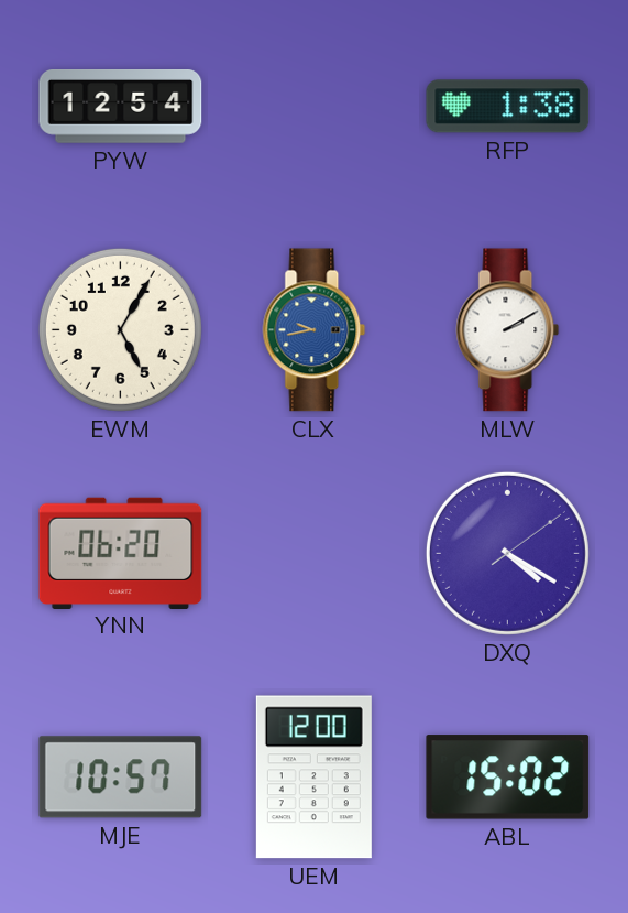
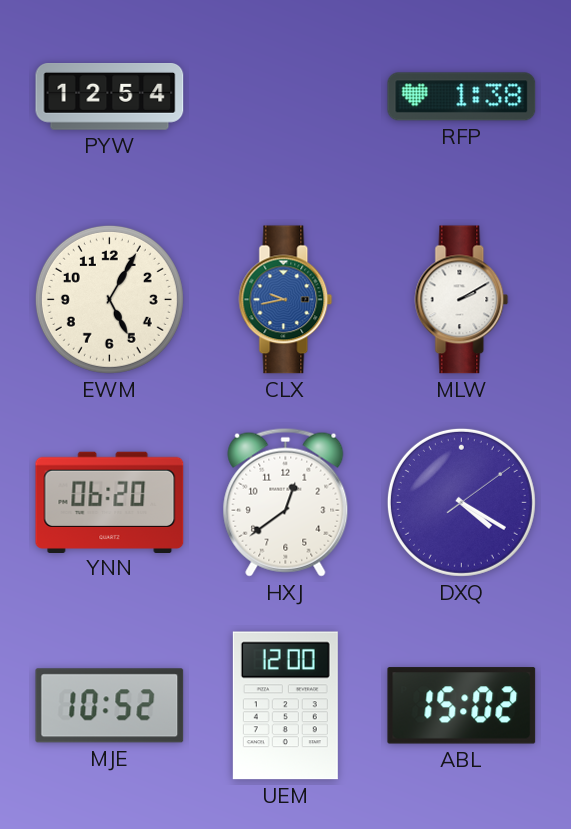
HXJ: none -> 12:39 (286, 502)
MJE: 10:57 -> 10:52 (110, 706)
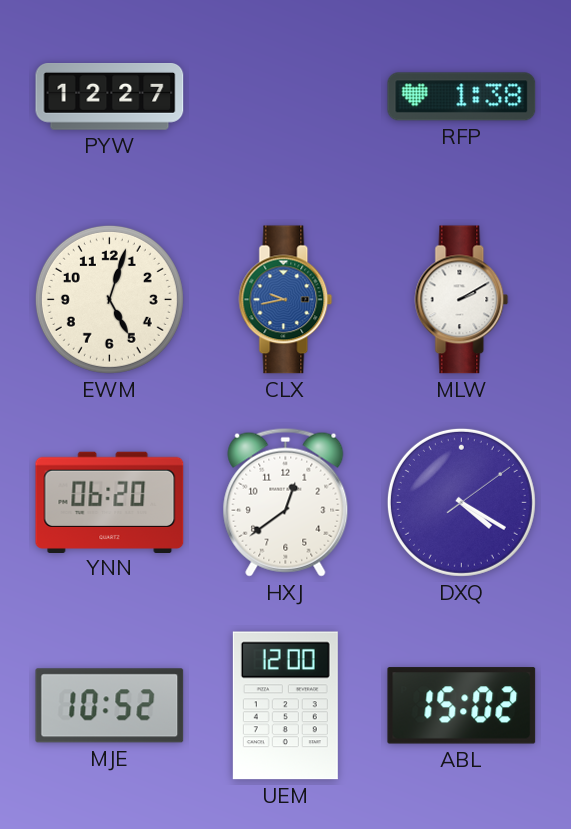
PYW: 12:54 -> 12:27 (110, 97)
EWM: 5:05 -> 5:03 (109, 299)
